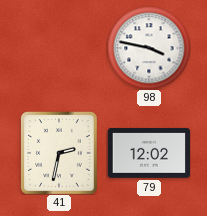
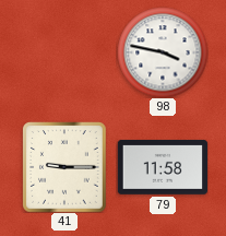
41: 2:32 -> 9:15 (66, 167)
79: 12:02 -> 11:58 (163, 167)
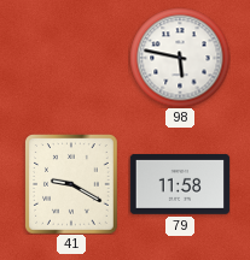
98: 3:47 -> 5:47 (180, 58)
41: 9:15 -> 9:20 (72, 184)
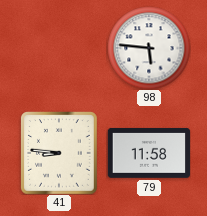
98: 5:47 -> 5:46 (149, 48)
41: 9:20 -> 8:46 (60, 153)
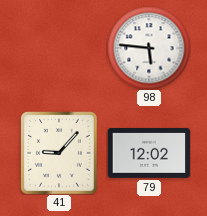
41: 8:46 -> 9:07 (60, 153)
79: 11:58 -> 12:02 (149, 153)
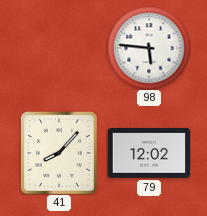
41: 9:07 -> 8:07 (60, 153)
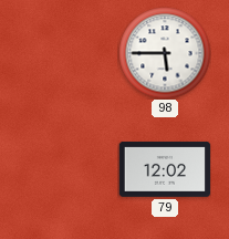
98: 5:46 -> 5:45 (165, 53)
41: 8:07 -> none (60, 153)
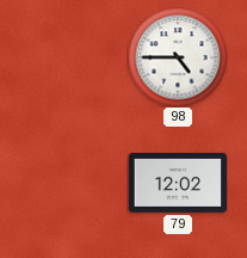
98: 5:45 -> 4:45 (178, 57)
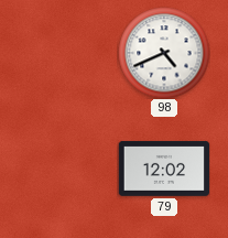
98: 4:45 -> 4:41 (164, 53)
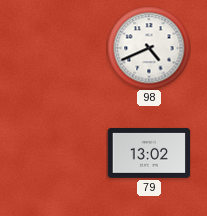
79: 12:02 -> 13:02 (149, 153)
